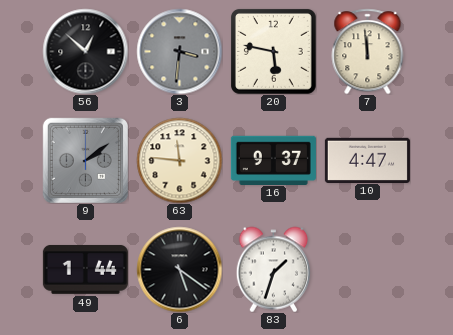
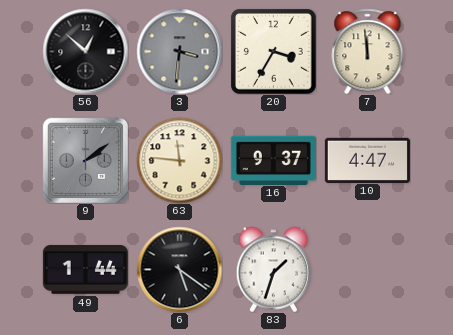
20: 5:47 -> 3:35 (273, 51)
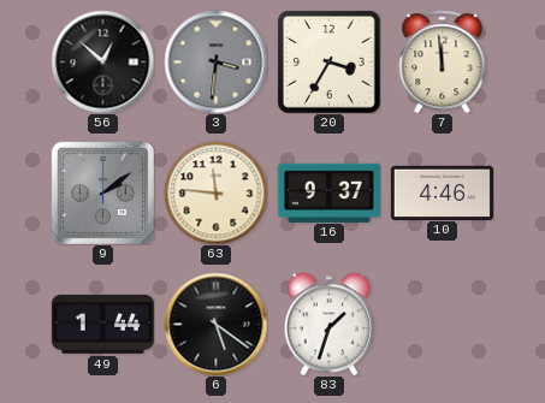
10: 4:47 -> 4:46 (442, 192)
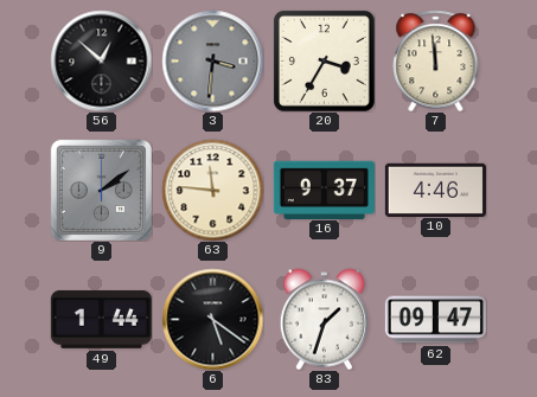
62: none -> 09:47 (435, 320)
